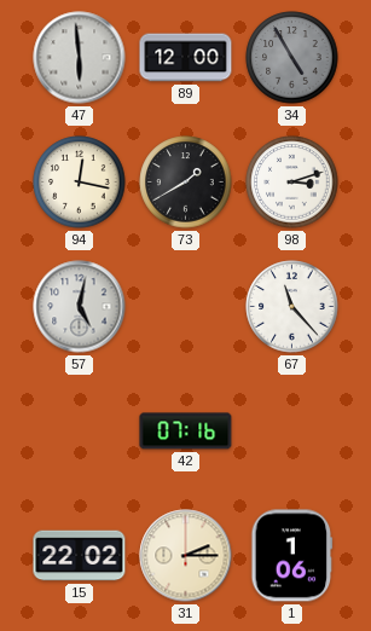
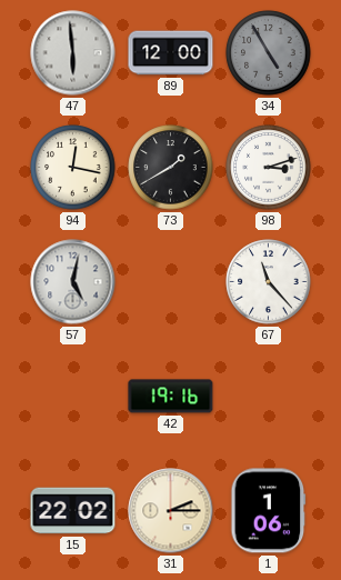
42: 07:16 -> 19:16 (171, 397)
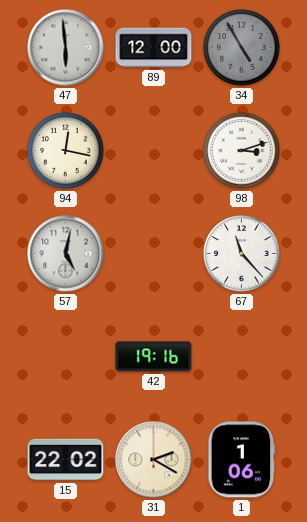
73: 1:40 -> none (171, 168)
31: 2:15 -> 2:20 (154, 460)
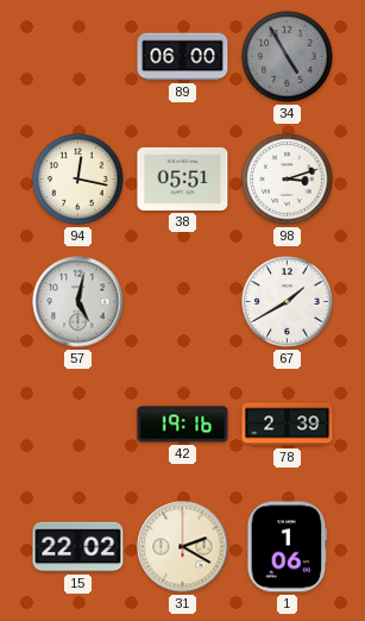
47: 5:59 -> none (66, 48)
89: 12:00 -> 06:00 (183, 57)
38: none -> 05:51 (183, 178)
67: 11:23 -> 1:40 (288, 302)
78: none -> 2:39 (288, 425)
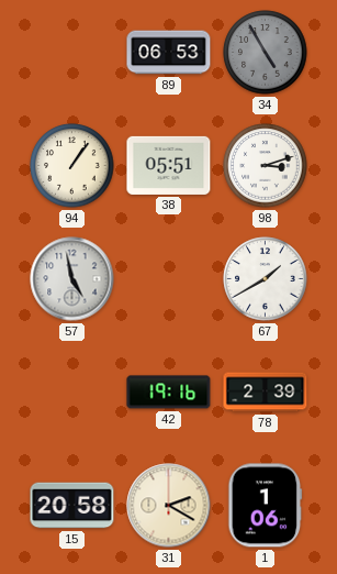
89: 06:00 -> 06:53 (169, 53)
94: 12:17 -> 1:06 (72, 166)
57: 5:02 -> 4:58 (72, 279)
15: 22:02 -> 20:58 (72, 506)
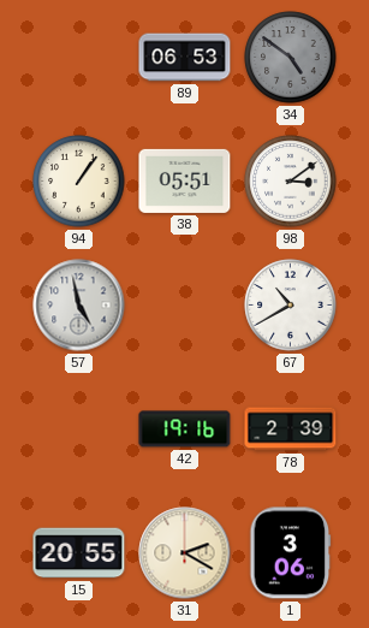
34: 4:55 -> 4:51 (291, 58)
98: 3:12 -> 3:09 (291, 182)
67: 1:40 -> 10:40 (291, 306)
15: 20:58 -> 20:55 (79, 553)
1: 1:06 -> 3:06 (291, 553)
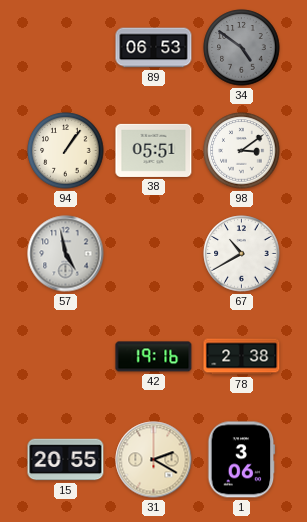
78: 2:39 -> 2:38 (242, 357)
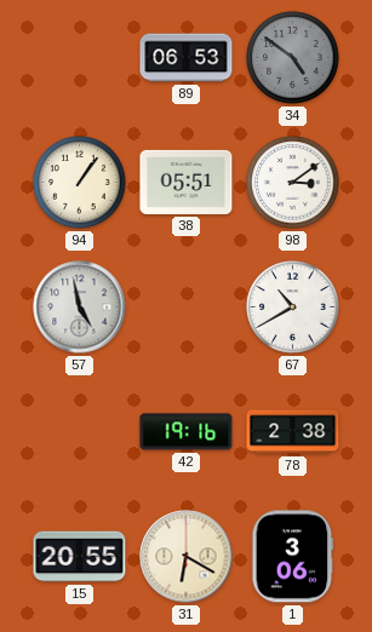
31: 2:20 -> 6:20 (187, 557)
